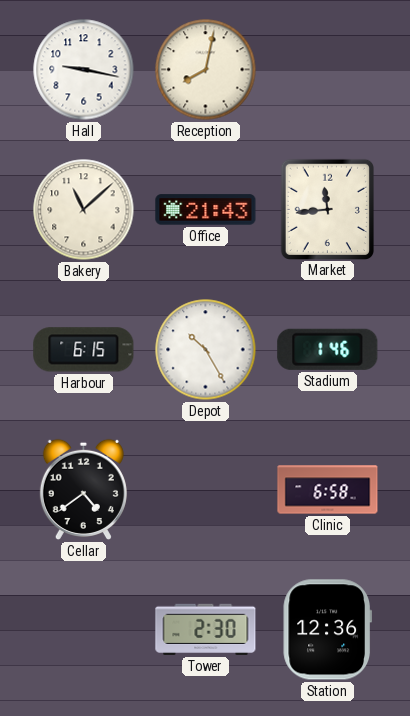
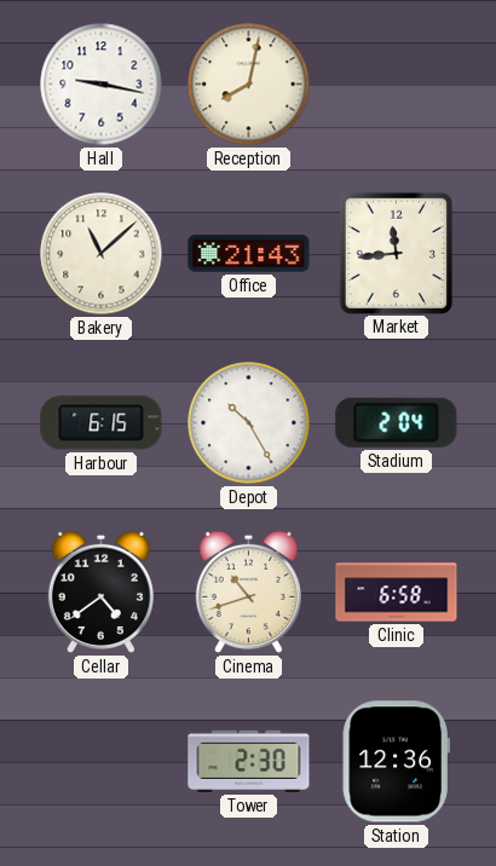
Stadium: 1:46 -> 2:04 (397, 422)
Cinema: none -> 10:42 (248, 591)
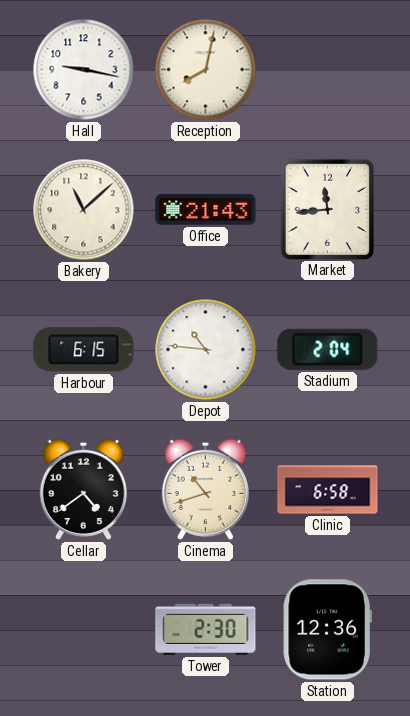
Depot: 10:25 -> 10:46 (206, 350)
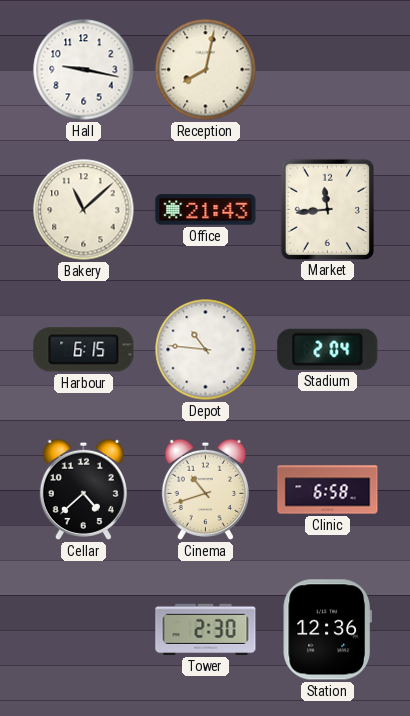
Cellar: 4:39 -> 4:38 (83, 489)
